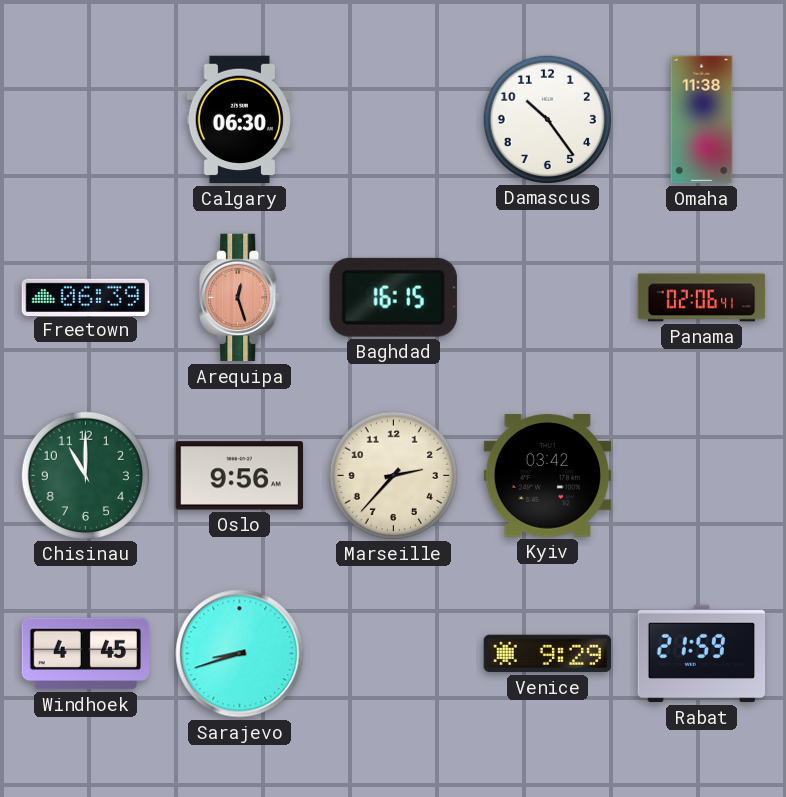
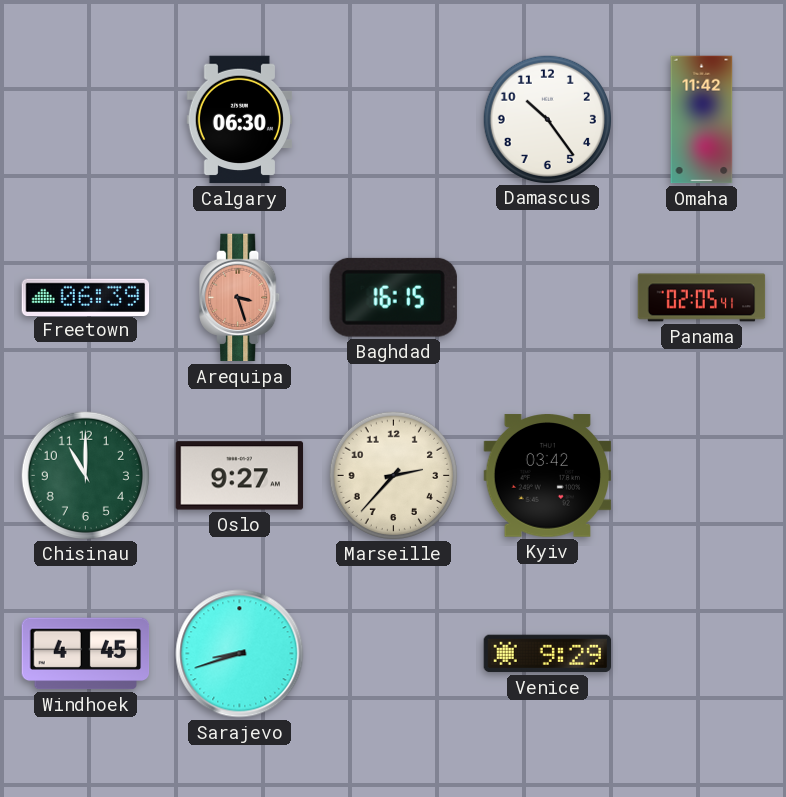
Omaha: 11:38 -> 11:42 (702, 120)
Arequipa: 12:27 -> 3:27 (240, 298)
Panama: 02:06 -> 02:05 (702, 298)
Oslo: 9:56 -> 9:27 (240, 476)
Rabat: 21:59 -> none (702, 654)
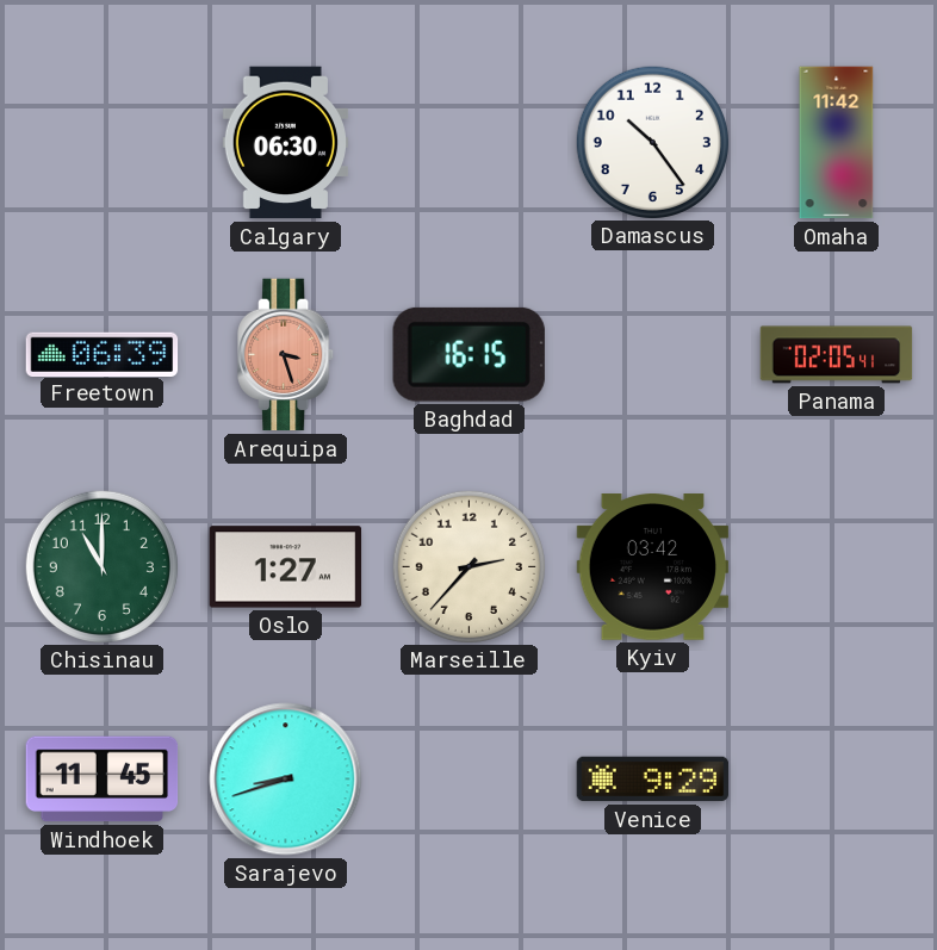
Oslo: 9:27 -> 1:27 (286, 567)
Windhoek: 4:45 -> 11:45 (103, 780)
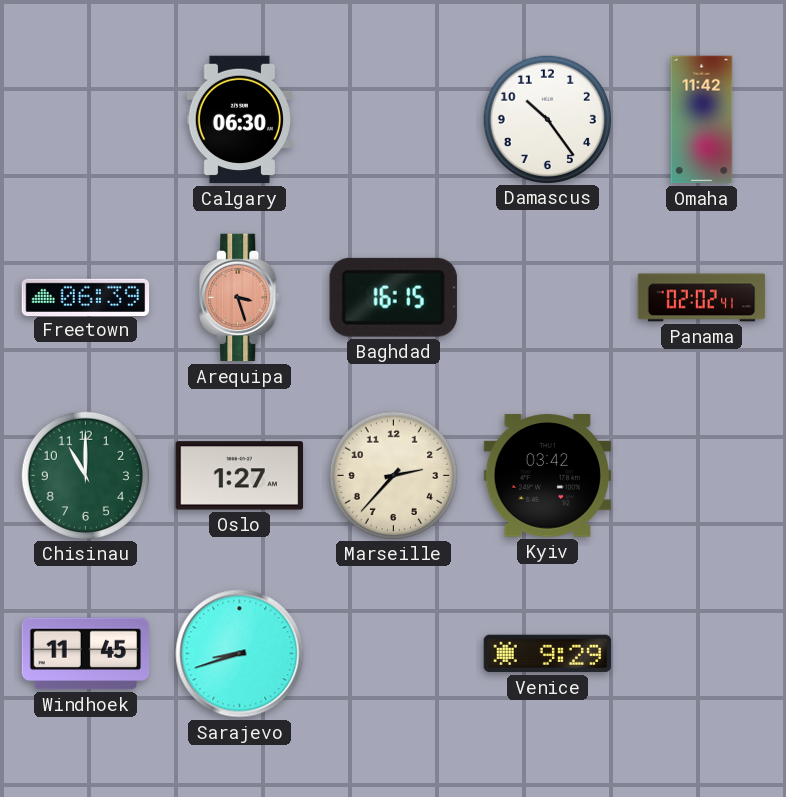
Panama: 02:05 -> 02:02 (702, 298)
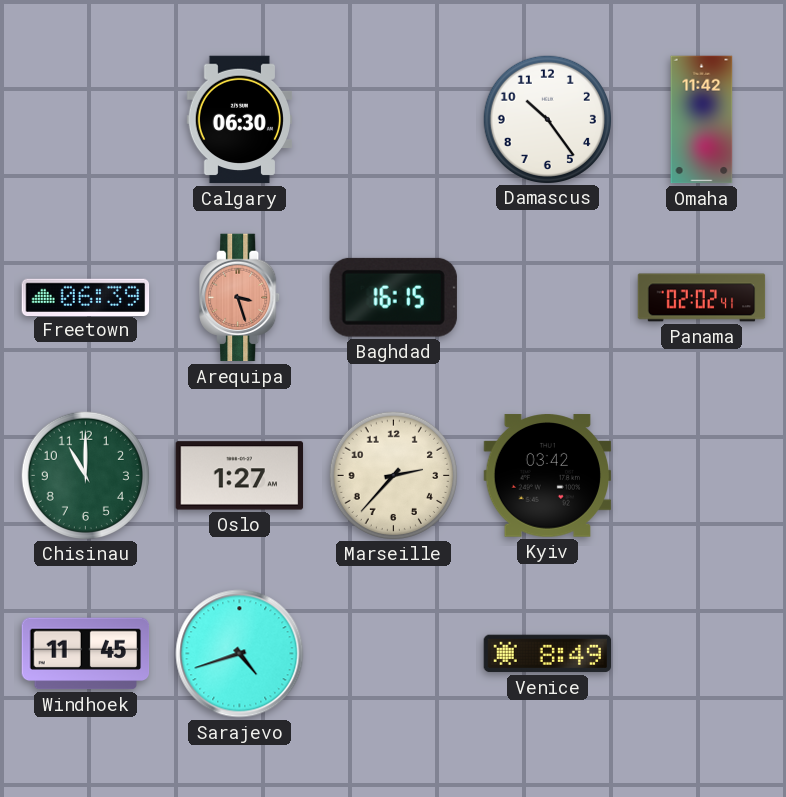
Sarajevo: 8:42 -> 4:42 (240, 654)
Venice: 9:29 -> 8:49 (548, 654)
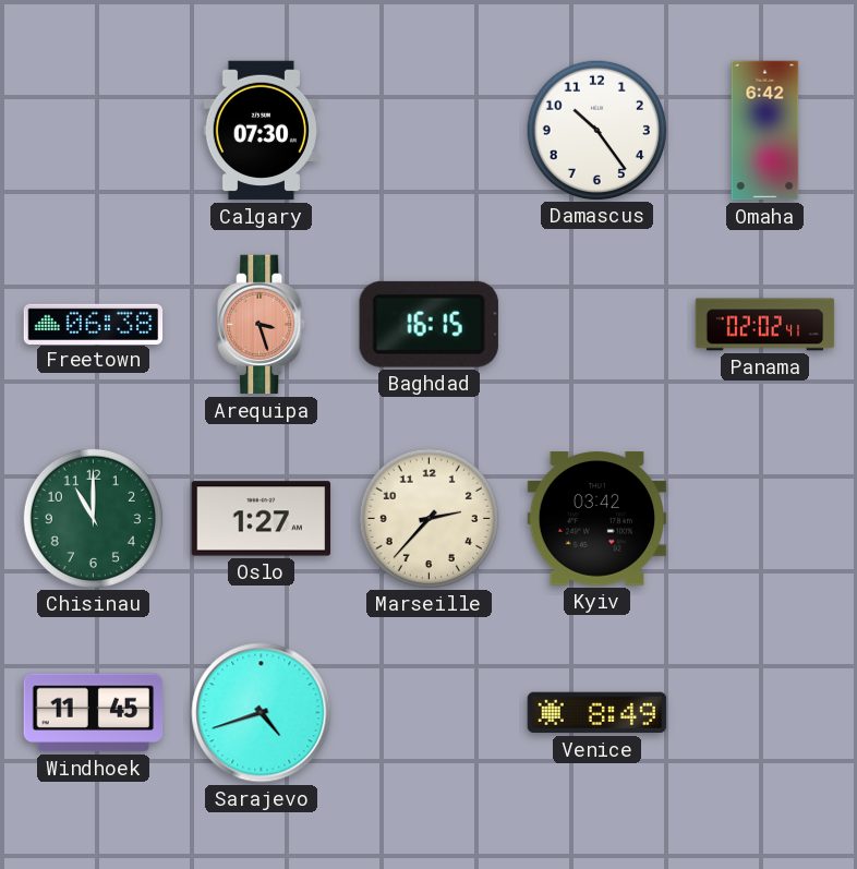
Calgary: 06:30 -> 07:30 (261, 131)
Omaha: 11:42 -> 6:42 (765, 131)
Freetown: 06:39 -> 06:38 (94, 324)
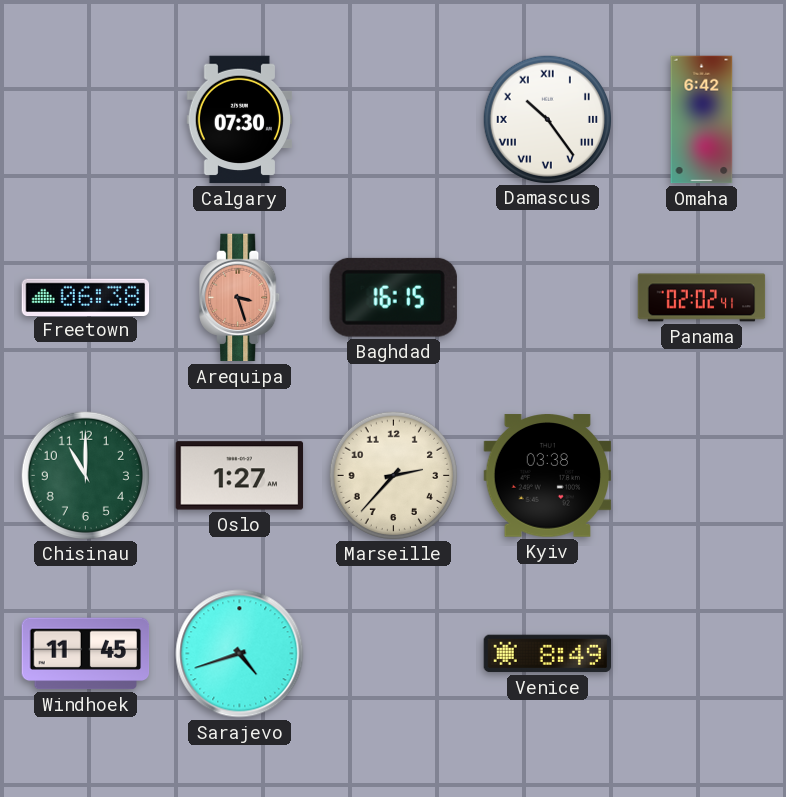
Damascus numerals: Arabic -> Roman (547, 119)
Kyiv: 03:42 -> 03:38 (548, 476)
